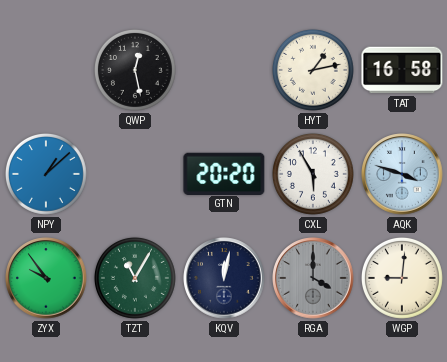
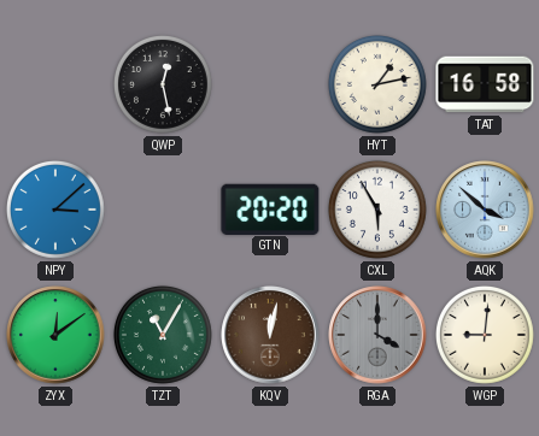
NPY: 1:08 -> 3:08 (55, 210)
AQK: 3:48 -> 3:52 (485, 210)
ZYX: 9:54 -> 12:09 (55, 335)
KQV dial: navy -> brown (270, 335)
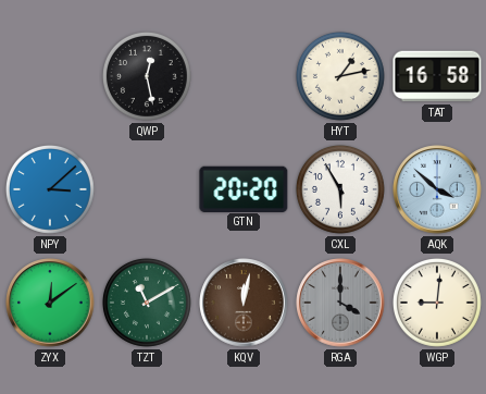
TZT: 11:05 -> 11:10 (147, 303)
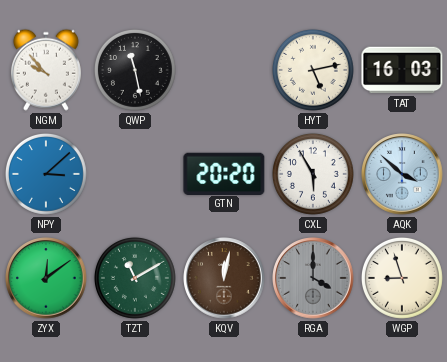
NGM: none -> 9:53 (46, 70)
QWP: 12:28 -> 11:28 (135, 70)
HYT: 1:13 -> 5:13 (313, 70)
TAT: 16:58 -> 16:03 (402, 70)
WGP: 9:01 -> 8:57 (402, 278)
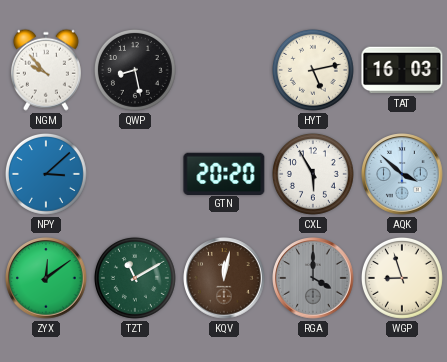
QWP: 11:28 -> 8:28 (135, 70)
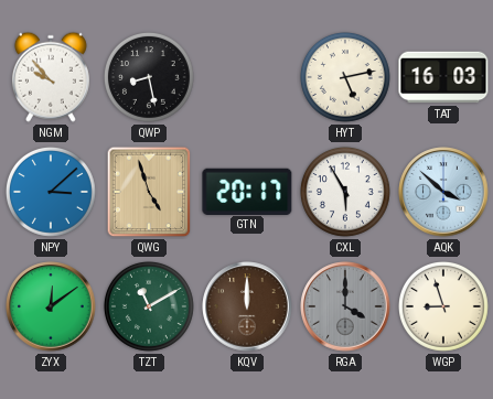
QWG: none -> 4:57 (149, 192)
GTN: 20:20 -> 20:17 (247, 191)
KQV: 12:02 -> 12:00 (247, 306)
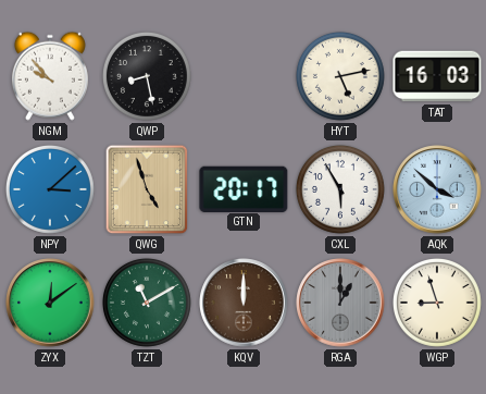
RGA: 4:00 -> 1:00 (340, 303)
